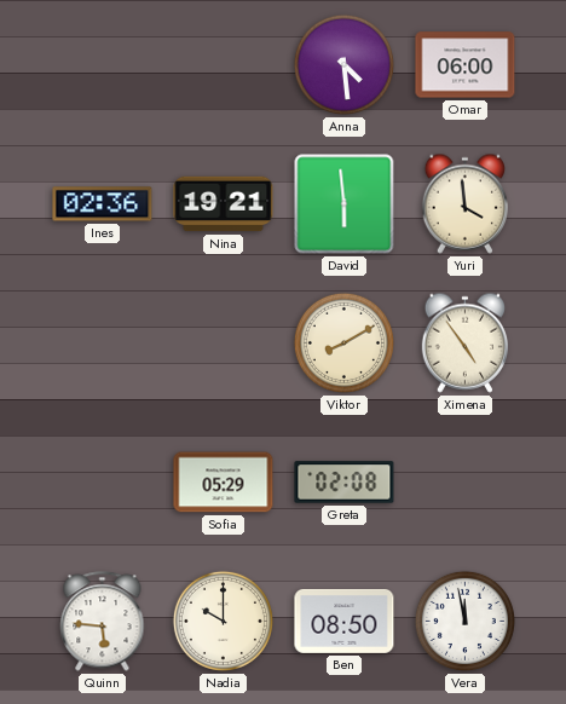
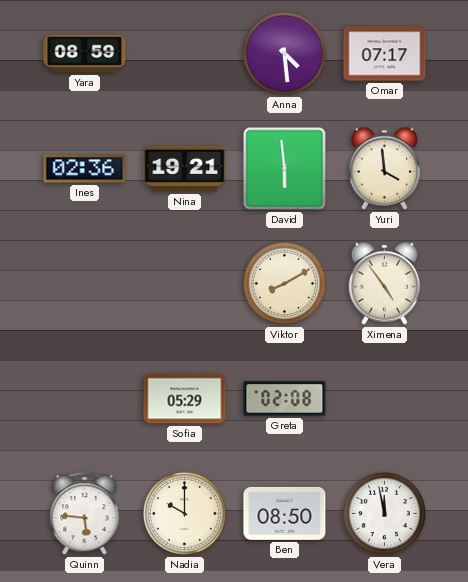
Yara: none -> 08:59 (85, 54)
Omar: 06:00 -> 07:17 (385, 54)
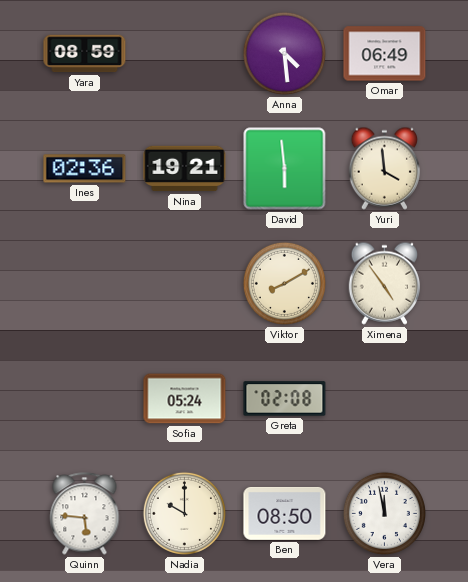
Omar: 07:17 -> 06:49 (385, 54)
Sofia: 05:29 -> 05:24 (185, 399)
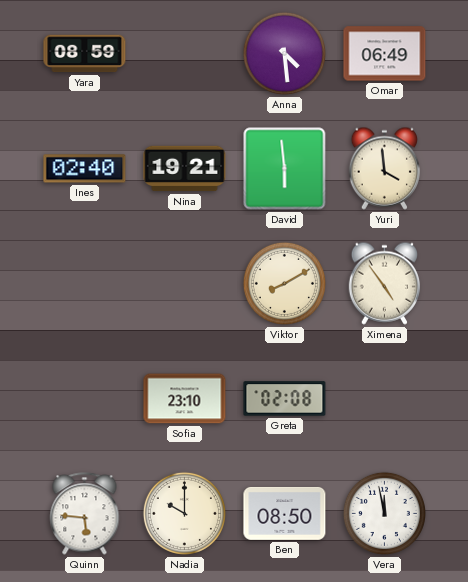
Ines: 02:36 -> 02:40 (85, 169)
Sofia: 05:24 -> 23:10 (185, 399)
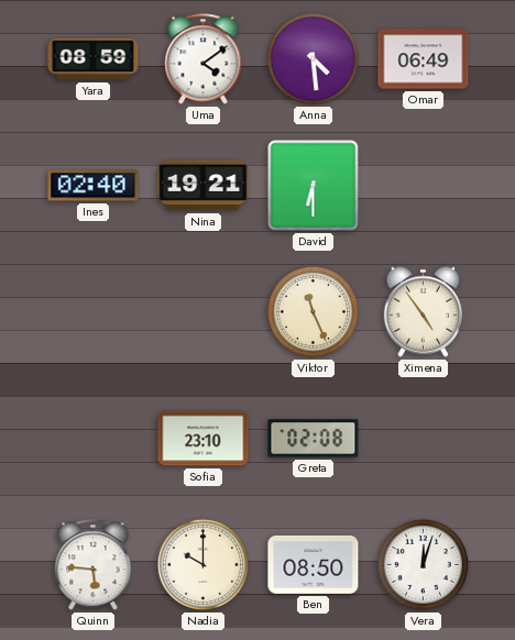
Uma: none -> 4:09 (204, 59)
David: 5:59 -> 6:30 (314, 186)
Yuri: 3:59 -> none (385, 168)
Viktor: 8:10 -> 11:26 (313, 311)
Vera: 11:58 -> 12:03 (423, 564)
